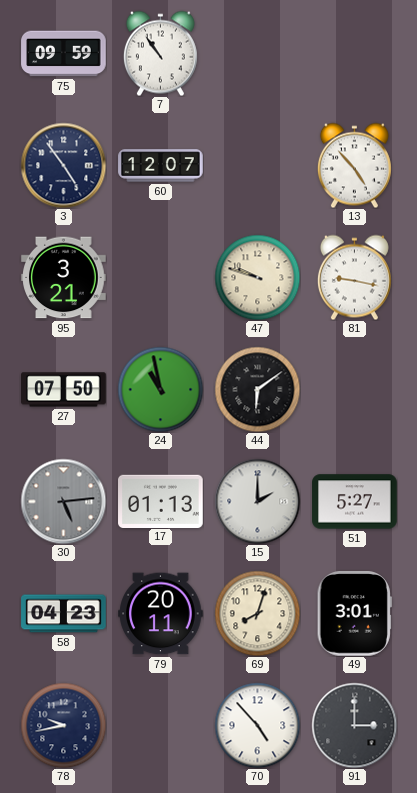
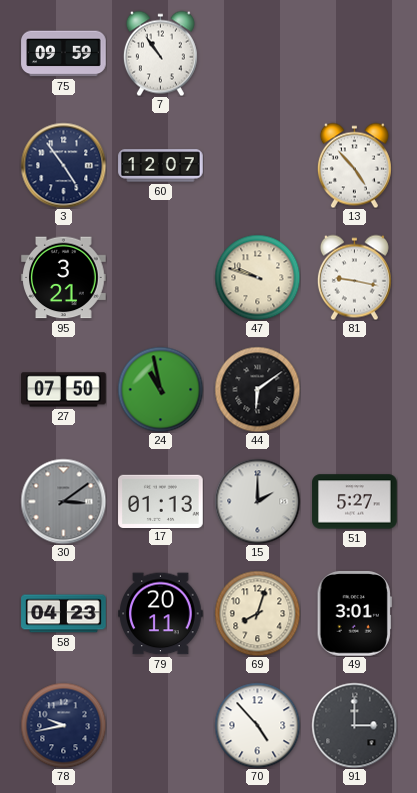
30: 5:14 -> 3:09 (63, 501)
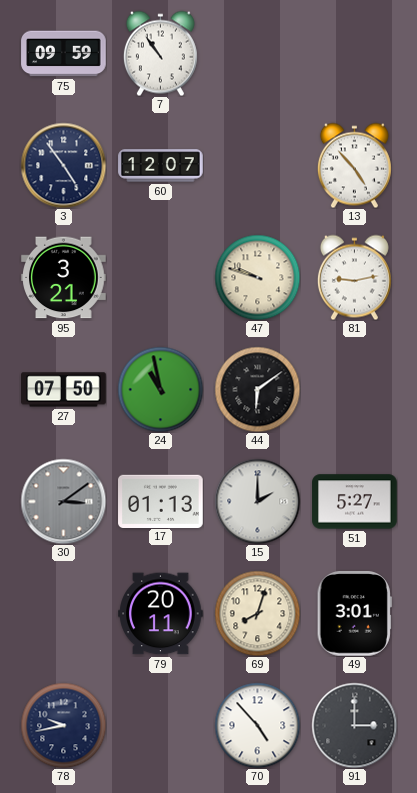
81: 9:17 -> 9:13 (354, 277)
58: 04:23 -> none (64, 614)
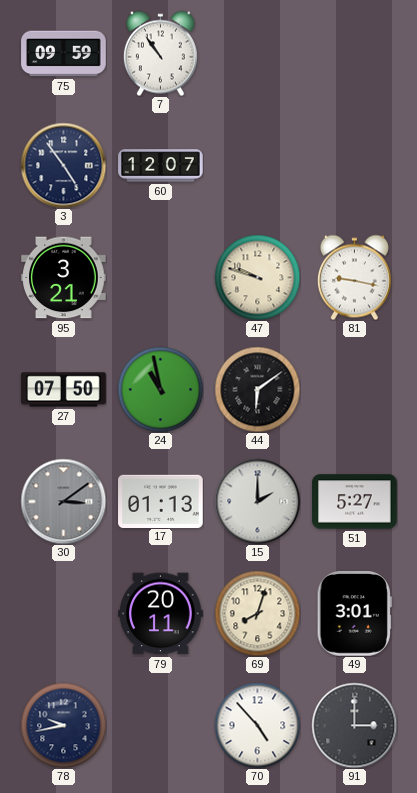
13: 4:53 -> none (354, 165)
81: 9:13 -> 9:17 (354, 277)
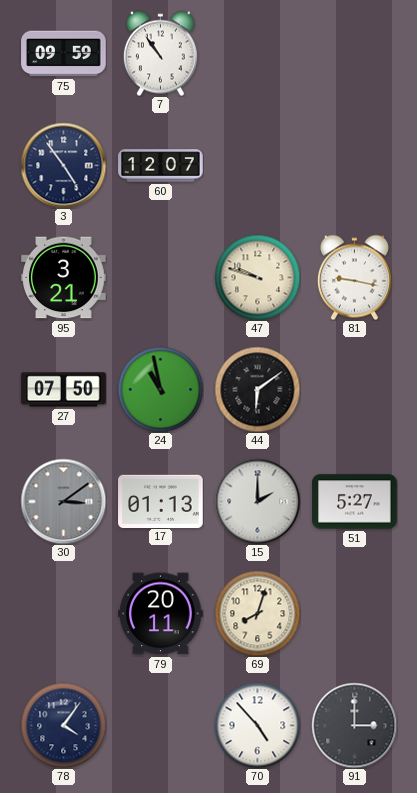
49: 3:01 -> none (354, 614)
78: 9:43 -> 4:06 (63, 725)
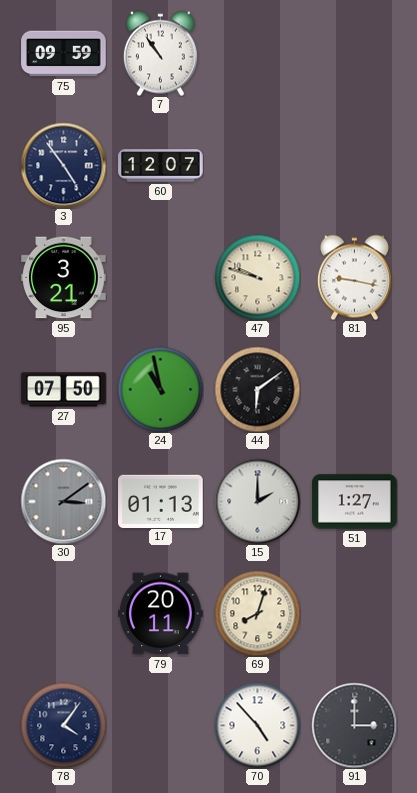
51: 5:27 -> 1:27 (355, 502)
